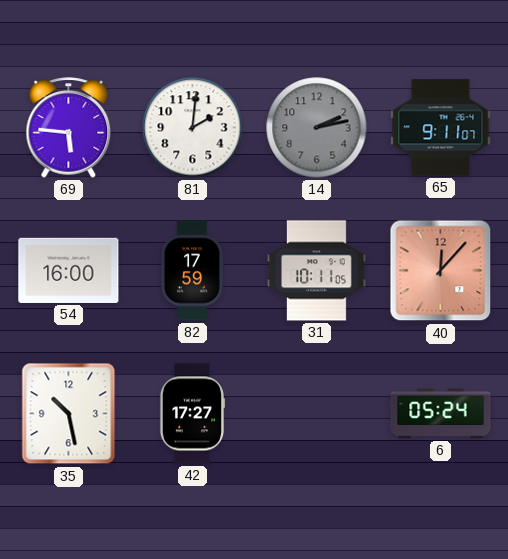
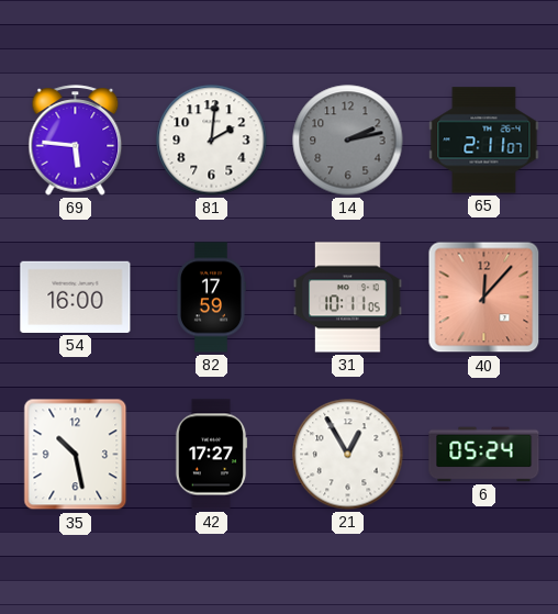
65: 9:11 -> 2:11 (484, 141)
21: none -> 12:55 (348, 455)
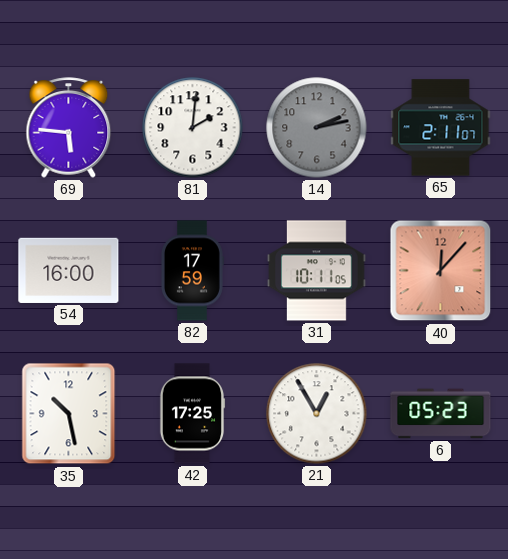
42: 17:27 -> 17:25 (192, 414)
6: 05:24 -> 05:23 (441, 414)
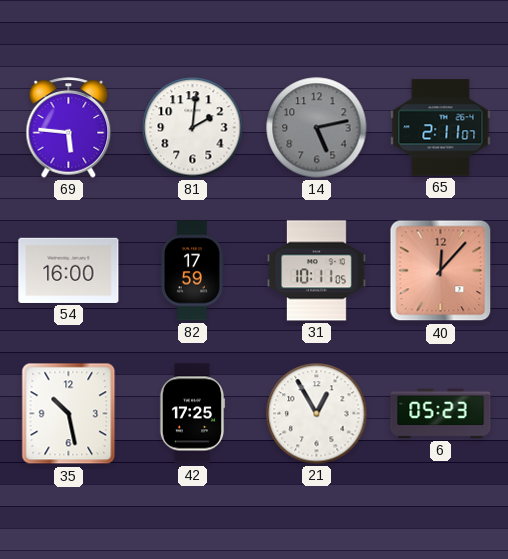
14: 2:13 -> 5:13 (317, 128)
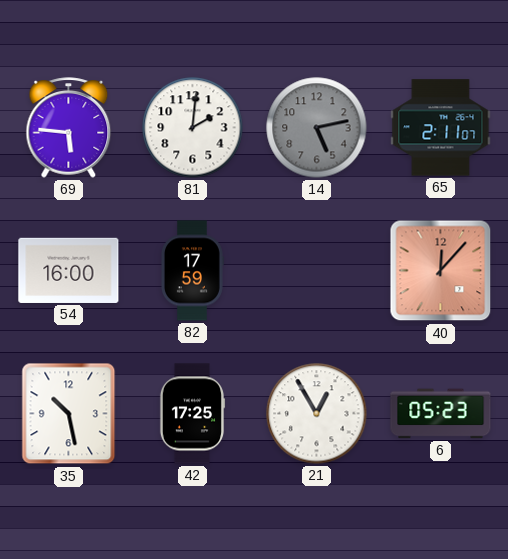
31: 10:11 -> none (317, 271)
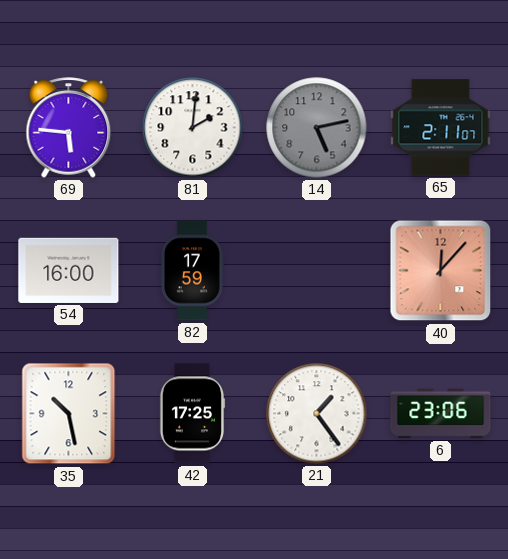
21: 12:55 -> 1:24 (317, 414)
6: 05:23 -> 23:06 (441, 414)
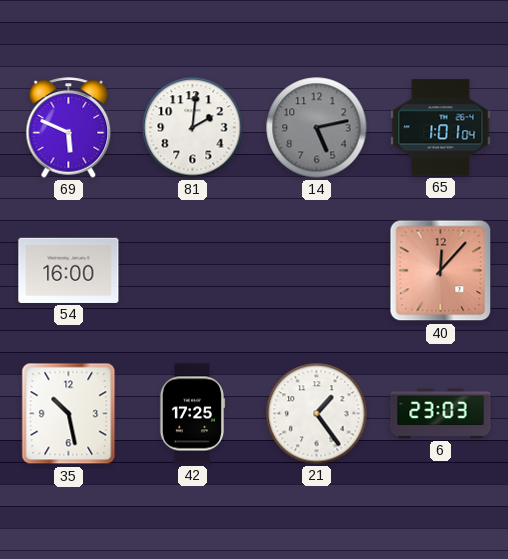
69: 5:46 -> 5:49 (69, 128)
65: 2:11 -> 1:01 (441, 128)
82: 17:59 -> none (192, 271)
6: 23:06 -> 23:03 (441, 414)
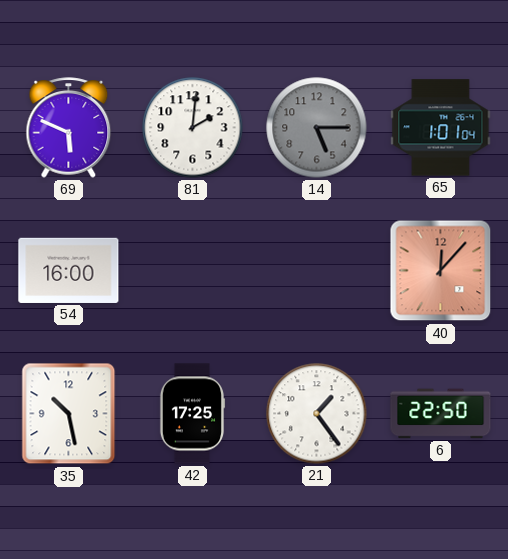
14: 5:13 -> 5:15 (317, 128)
6: 23:03 -> 22:50 (441, 414)
